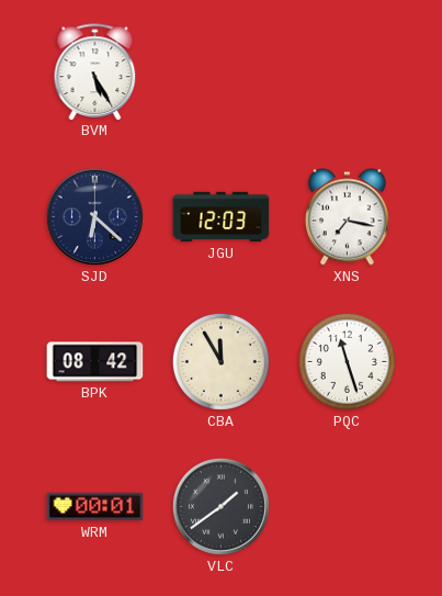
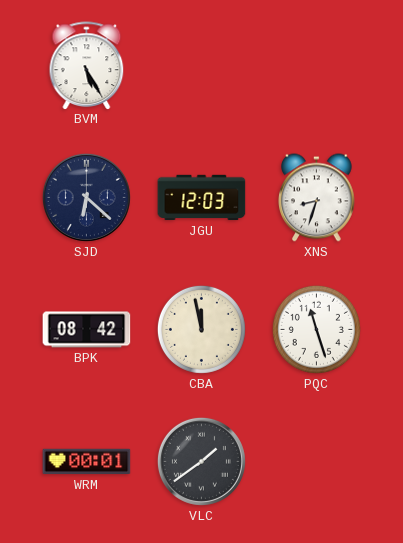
XNS: 7:17 -> 8:33 (317, 198)
CBA: 11:55 -> 11:58 (201, 329)
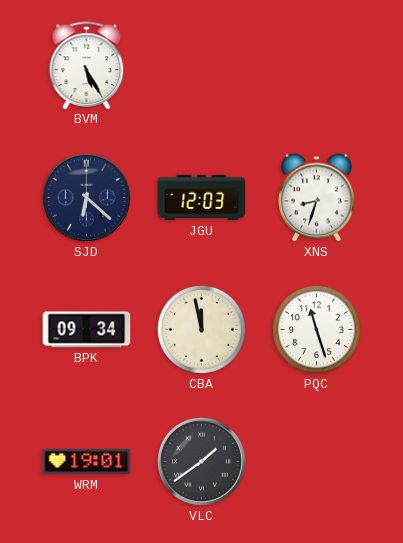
BPK: 08:42 -> 09:34 (87, 330)
WRM: 00:01 -> 19:01 (87, 462)
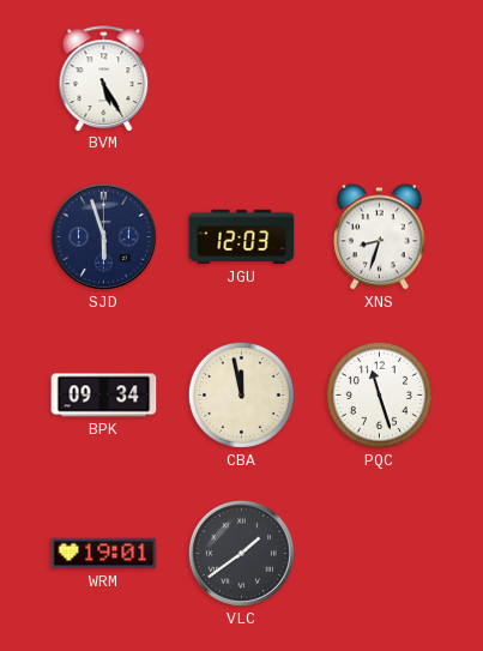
SJD: 6:22 -> 5:57 (103, 236)
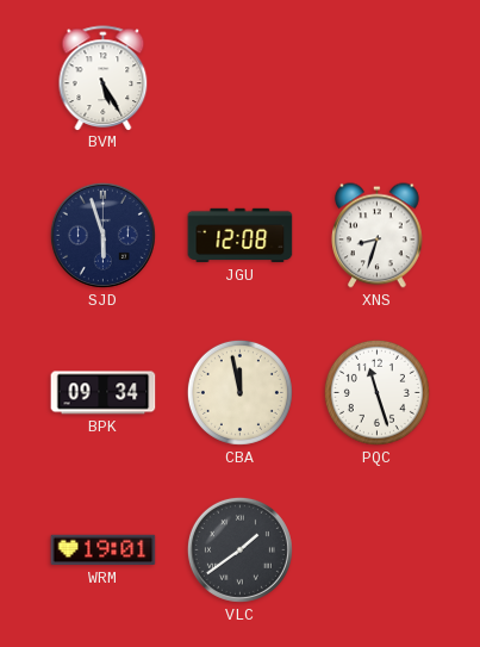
JGU: 12:03 -> 12:08 (241, 236)
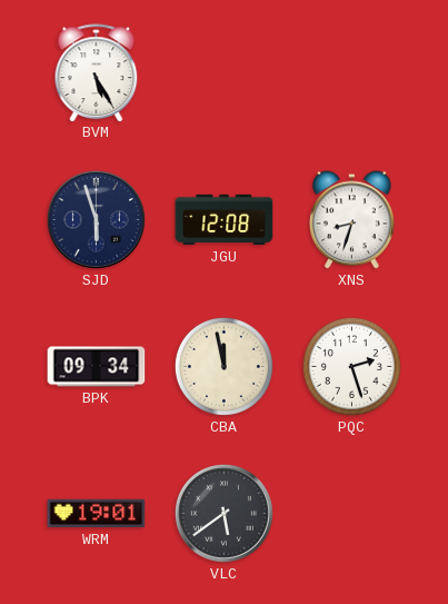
PQC: 11:27 -> 2:27 (351, 366)
VLC: 1:39 -> 5:39 (223, 513)
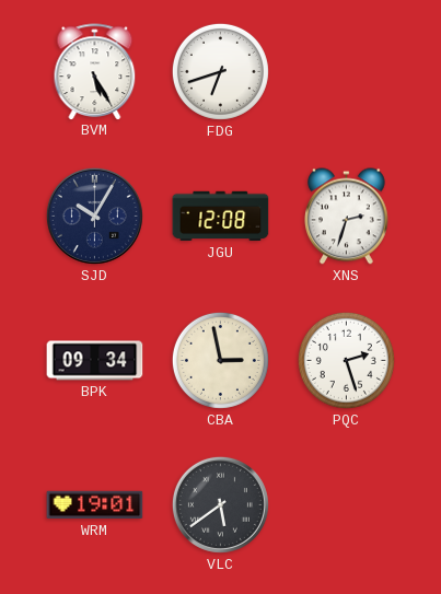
FDG: none -> 6:42 (220, 71)
SJD: 5:57 -> 10:05 (94, 216)
XNS: 8:33 -> 2:33 (347, 217)
CBA: 11:58 -> 2:58 (220, 360)
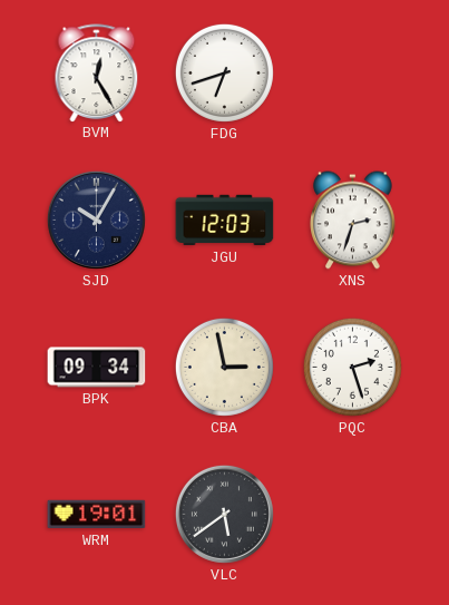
BVM: 5:25 -> 12:25 (97, 72)
JGU: 12:08 -> 12:03 (225, 221)
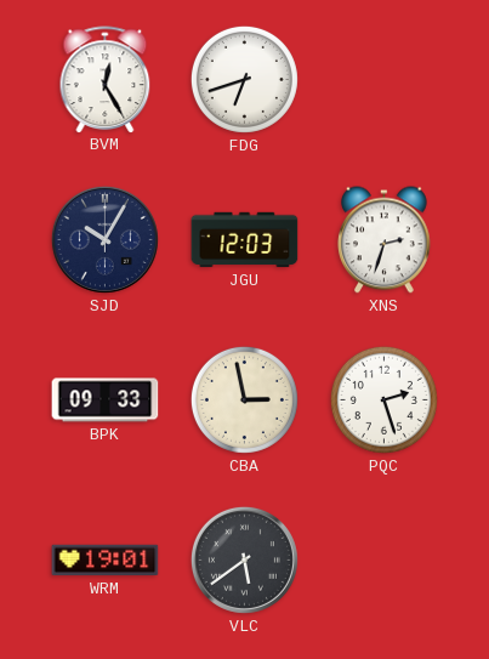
BPK: 09:34 -> 09:33 (106, 400)
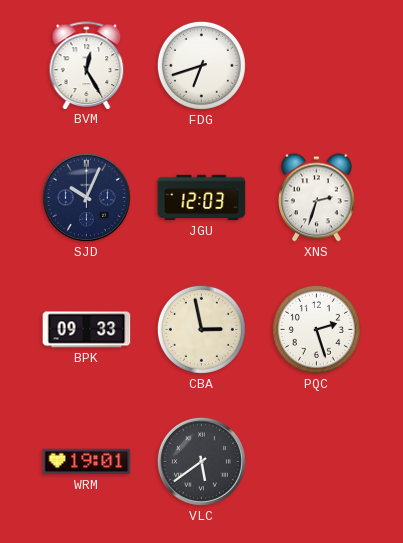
SJD: 10:05 -> 10:04 (86, 197)
